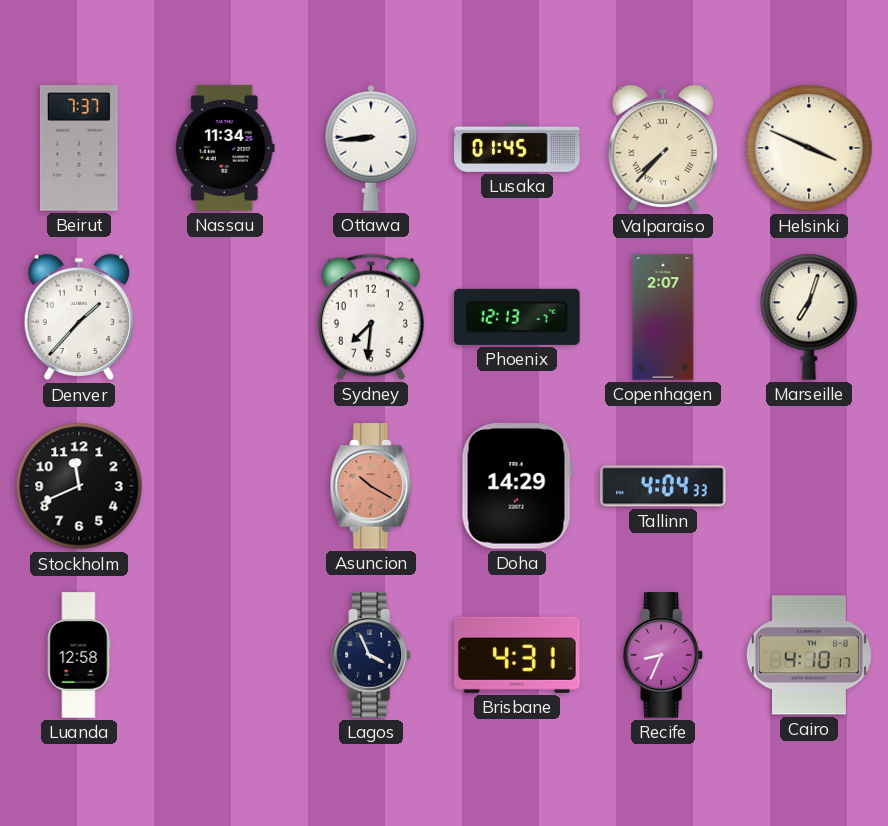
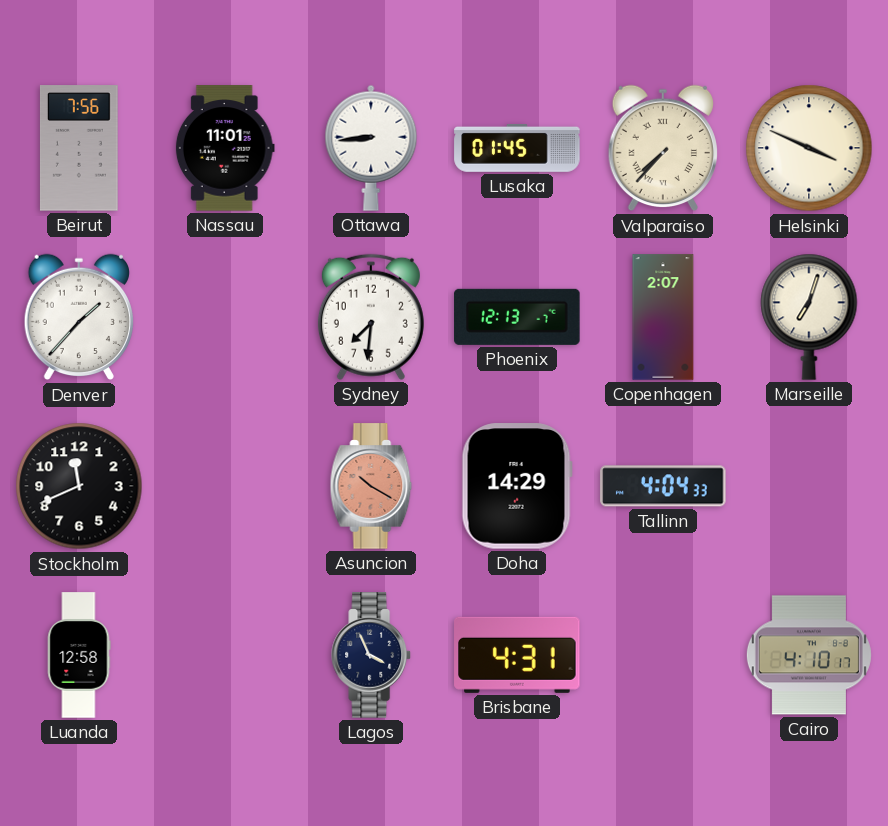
Beirut: 7:37 -> 7:56 (79, 148)
Nassau: 11:34 -> 11:01 (225, 148)
Recife: 8:34 -> none (663, 655)
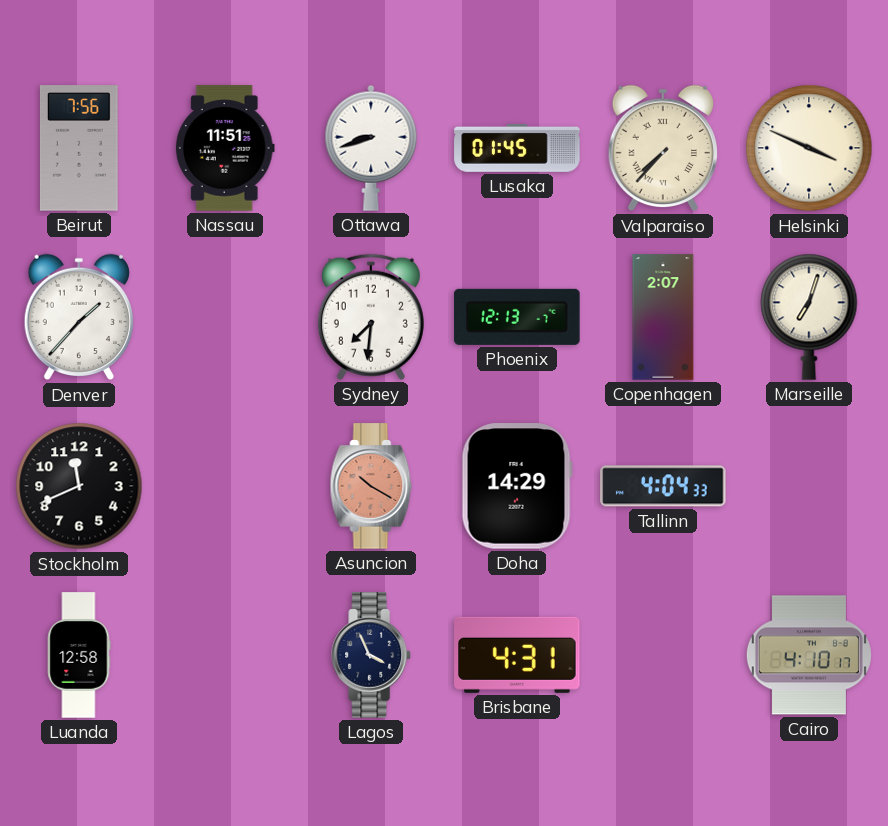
Nassau: 11:01 -> 11:51 (225, 148)
Ottawa: 8:44 -> 8:42 (371, 148)
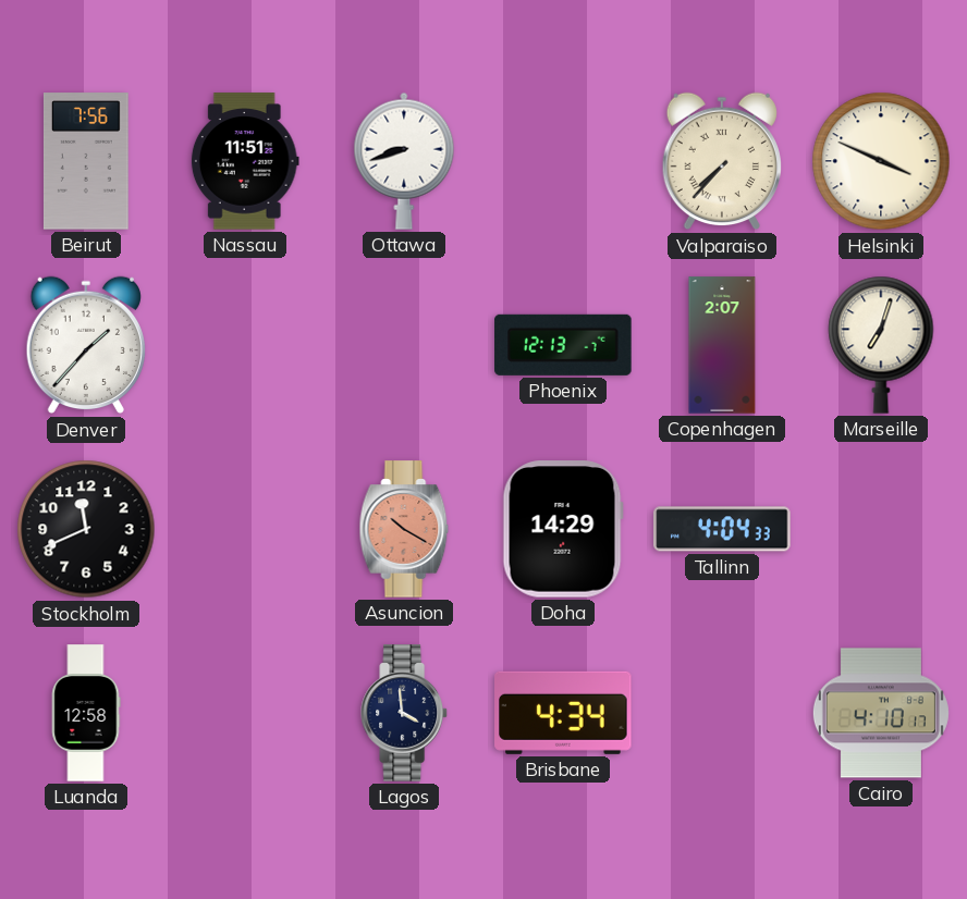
Lusaka: 01:45 -> none (517, 148)
Sydney: 7:31 -> none (371, 317)
Lagos: 3:56 -> 3:59 (404, 713)
Brisbane: 4:31 -> 4:34 (563, 713)
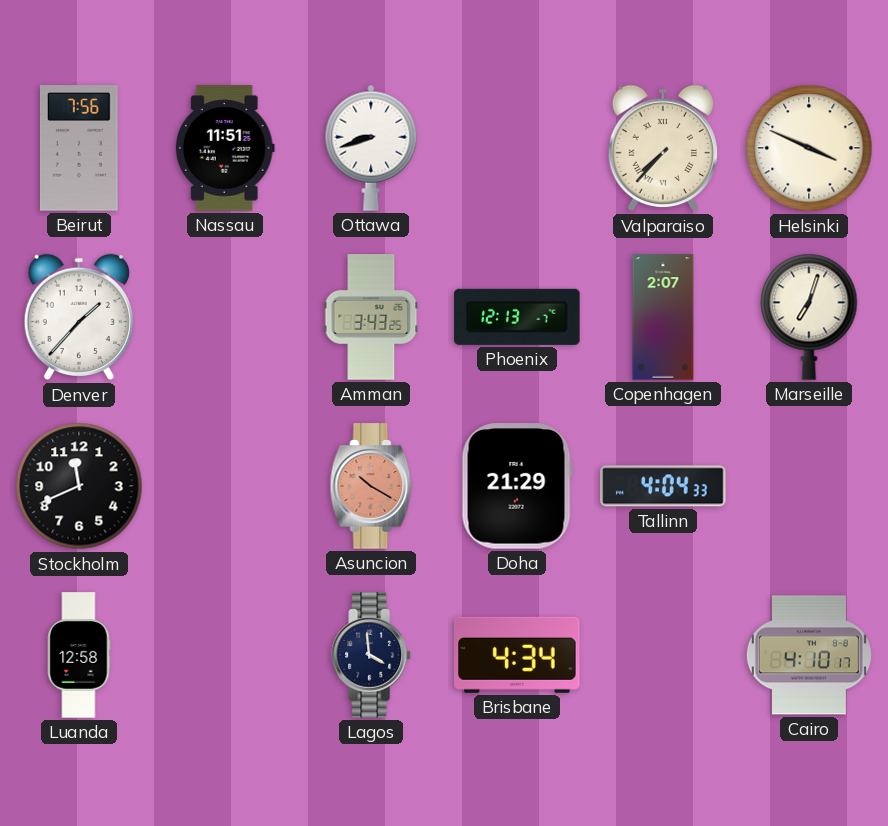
Amman: none -> 3:43 (371, 317)
Doha: 14:29 -> 21:29 (517, 486)
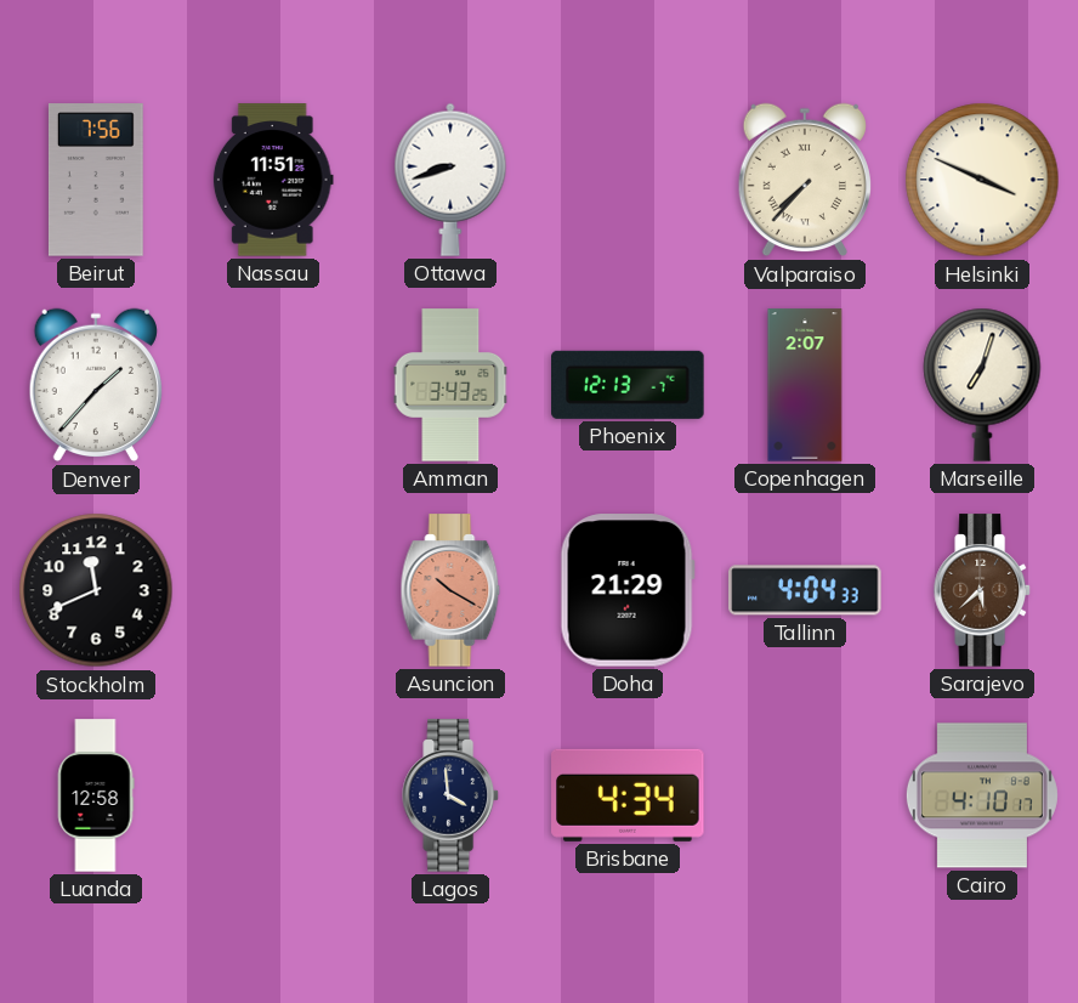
Sarajevo: none -> 5:38 (982, 590)
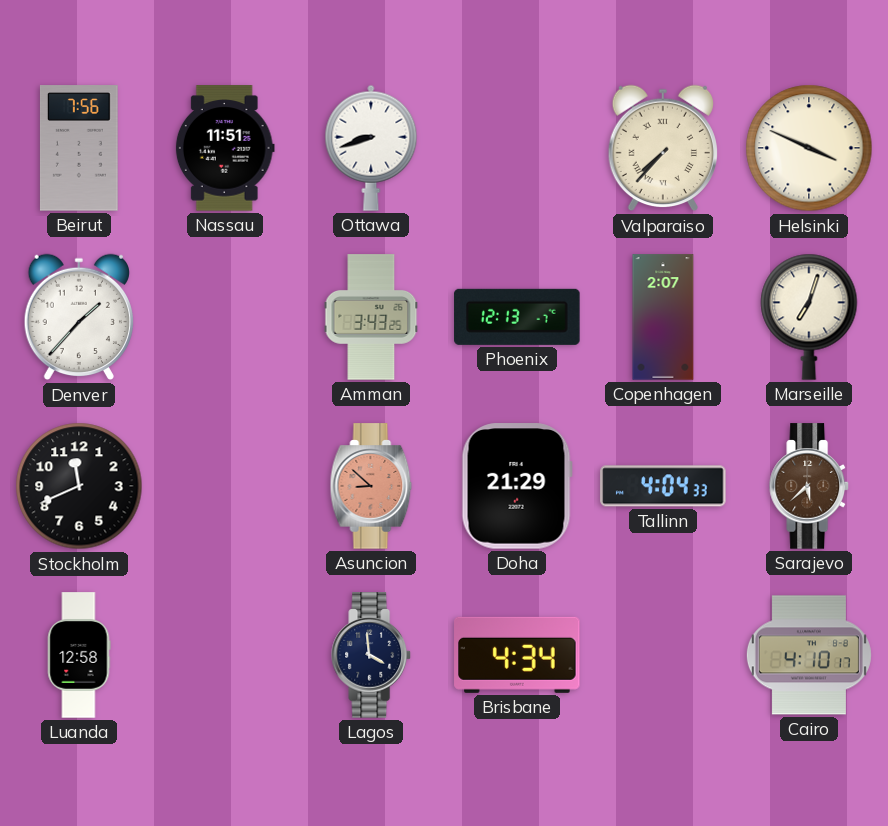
Asuncion: 10:20 -> 8:52 (371, 486)
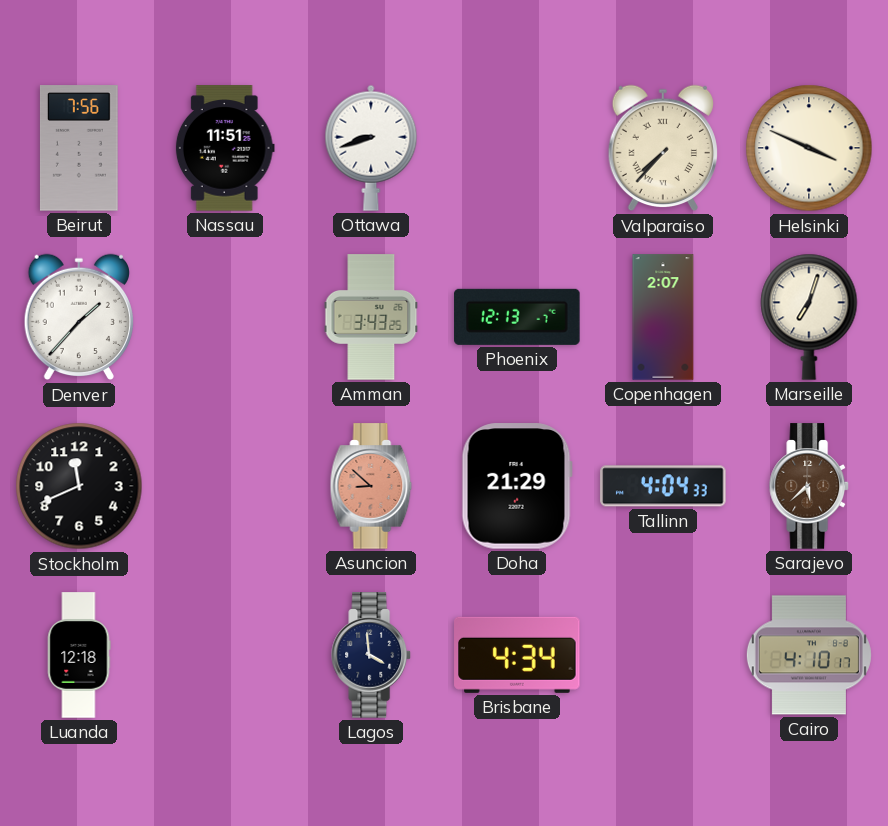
Luanda: 12:58 -> 12:18 (79, 655)
